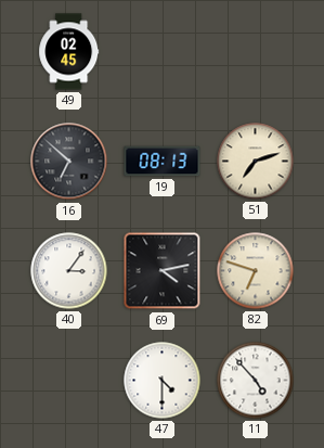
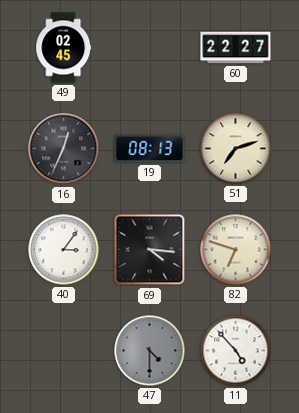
60: none -> 22:27 (236, 48)
16: 6:52 -> 12:34 (64, 149)
69: 4:13 -> 4:16 (150, 250)
47 dial: white -> grey (150, 351)
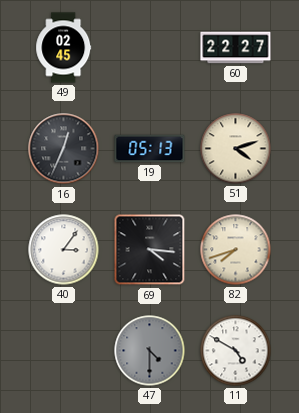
19: 08:13 -> 05:13 (150, 149)
51: 7:12 -> 4:12 (236, 149)
82: 6:48 -> 7:42 (236, 250)
11: 4:53 -> 4:50 (236, 351)
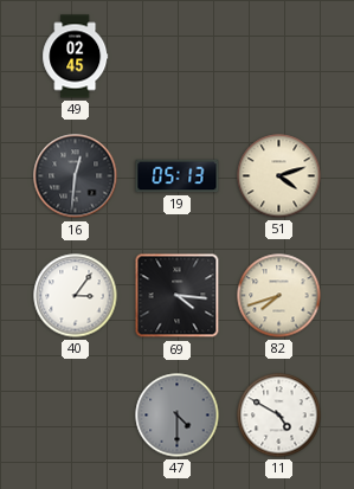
60: 22:27 -> none (236, 48)
16: 12:34 -> 12:31 (76, 176)
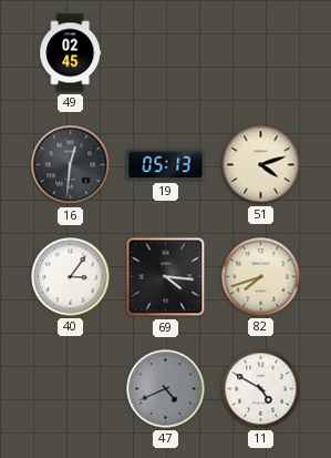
47: 4:30 -> 4:41 (166, 389)
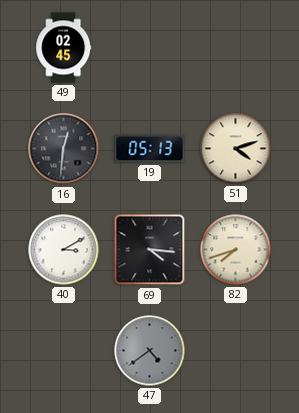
40: 3:06 -> 3:10 (64, 250)
47: 4:41 -> 4:39 (150, 351)
11: 4:50 -> none (261, 389)
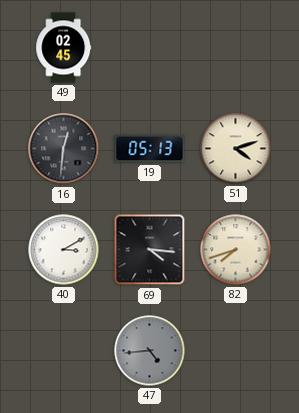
47: 4:39 -> 4:44 (150, 351)
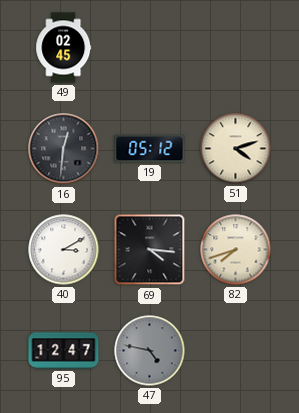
19: 05:13 -> 05:12 (150, 149)
95: none -> 12:47 (64, 351)
47: 4:44 -> 4:47 (150, 351)
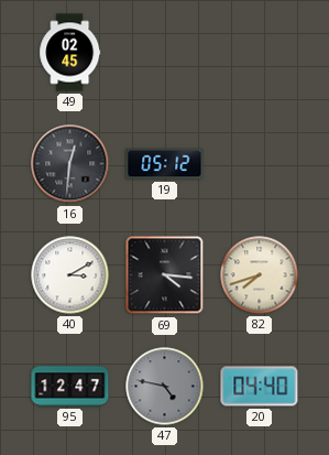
51: 4:12 -> none (236, 149)
20: none -> 04:40 (260, 387)
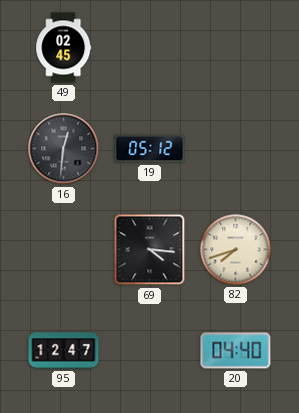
40: 3:10 -> none (70, 275)
47: 4:47 -> none (165, 387)
